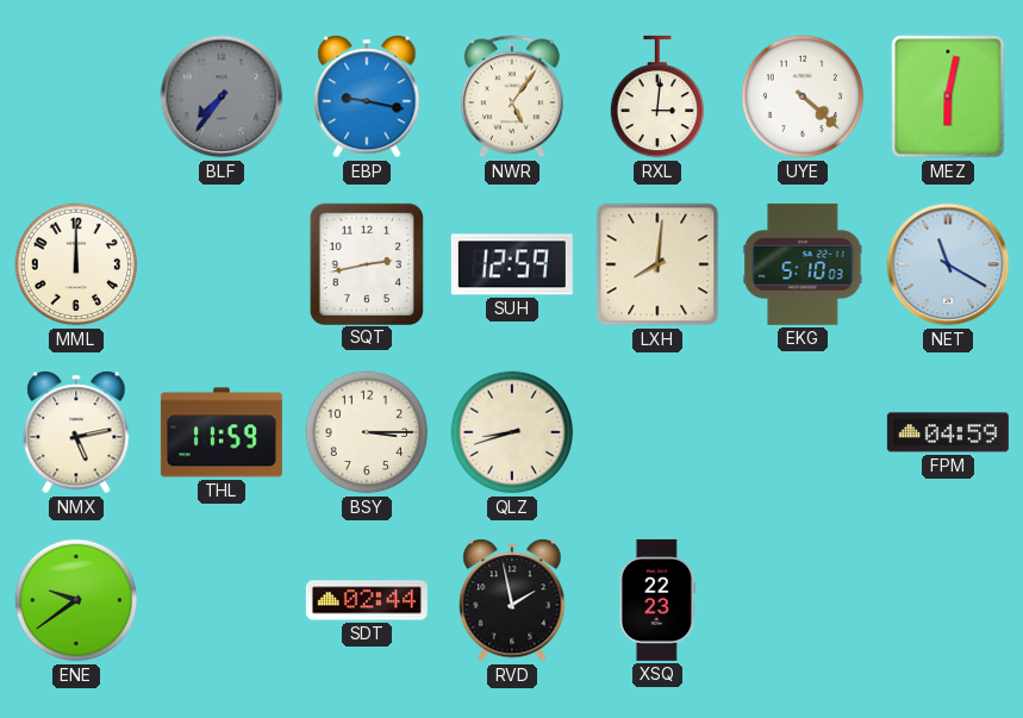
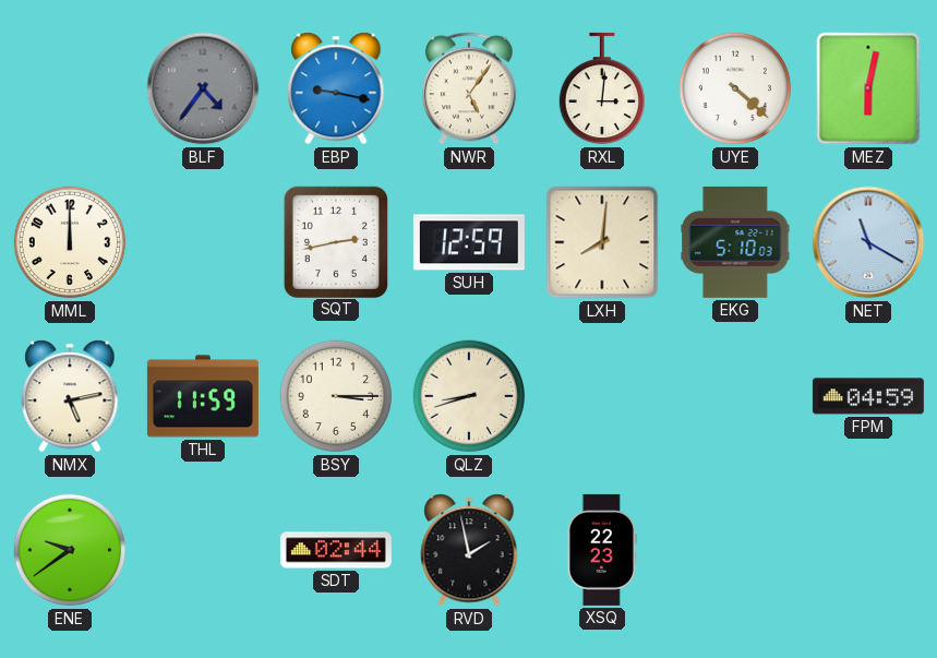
BLF: 7:36 -> 4:36 (203, 88)
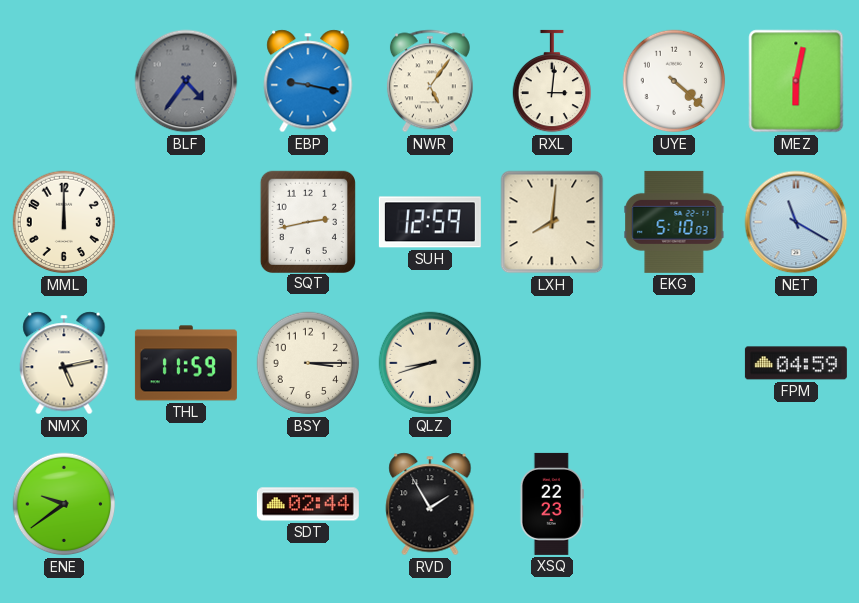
RVD: 1:58 -> 1:55 (430, 504)
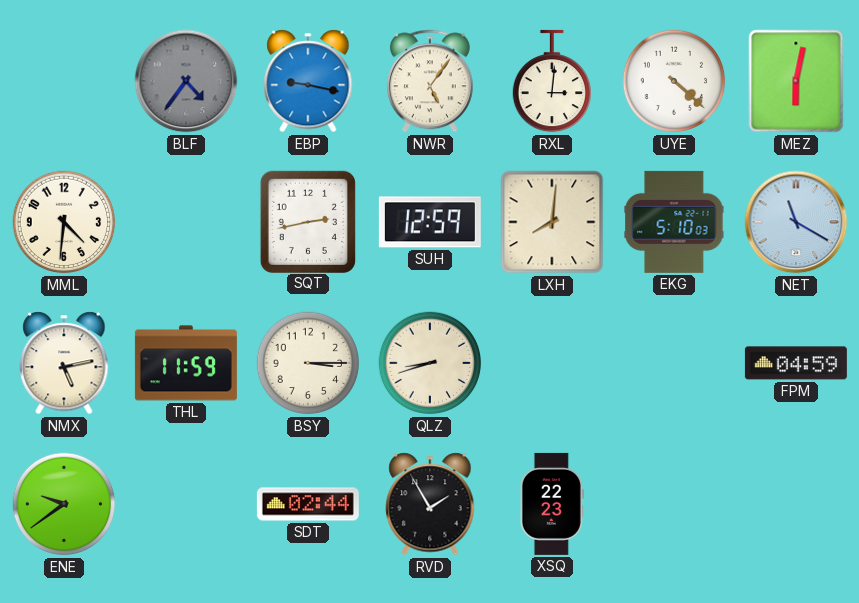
MML: 12:00 -> 4:31 (64, 222)
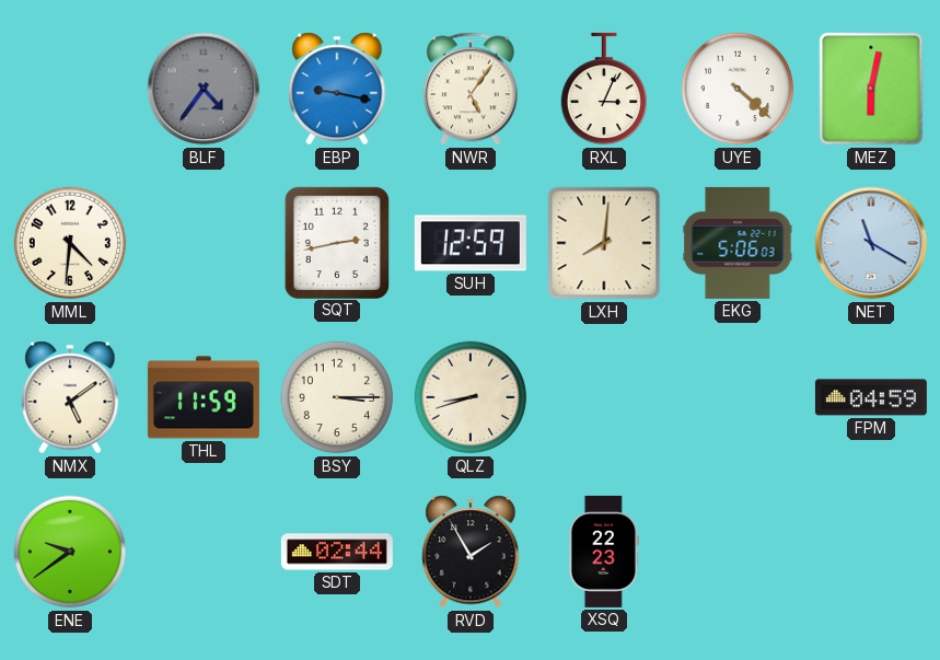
RXL: 3:01 -> 3:04 (603, 89)
EKG: 5:10 -> 5:06 (738, 243)
NMX: 5:13 -> 5:09 (70, 397)
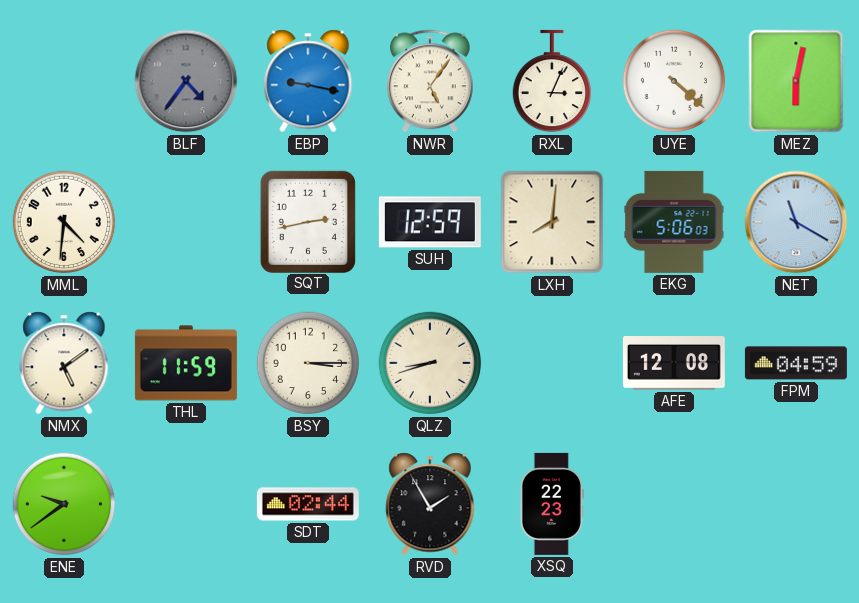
AFE: none -> 12:08 (674, 364)
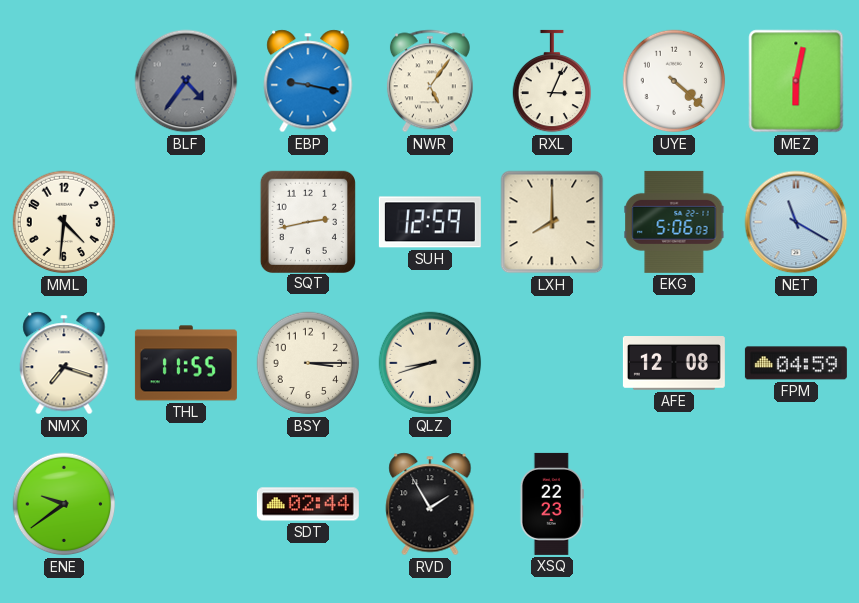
LXH: 8:01 -> 8:00 (552, 222)
NMX: 5:09 -> 7:18 (64, 363)
THL: 11:59 -> 11:55 (186, 363)
